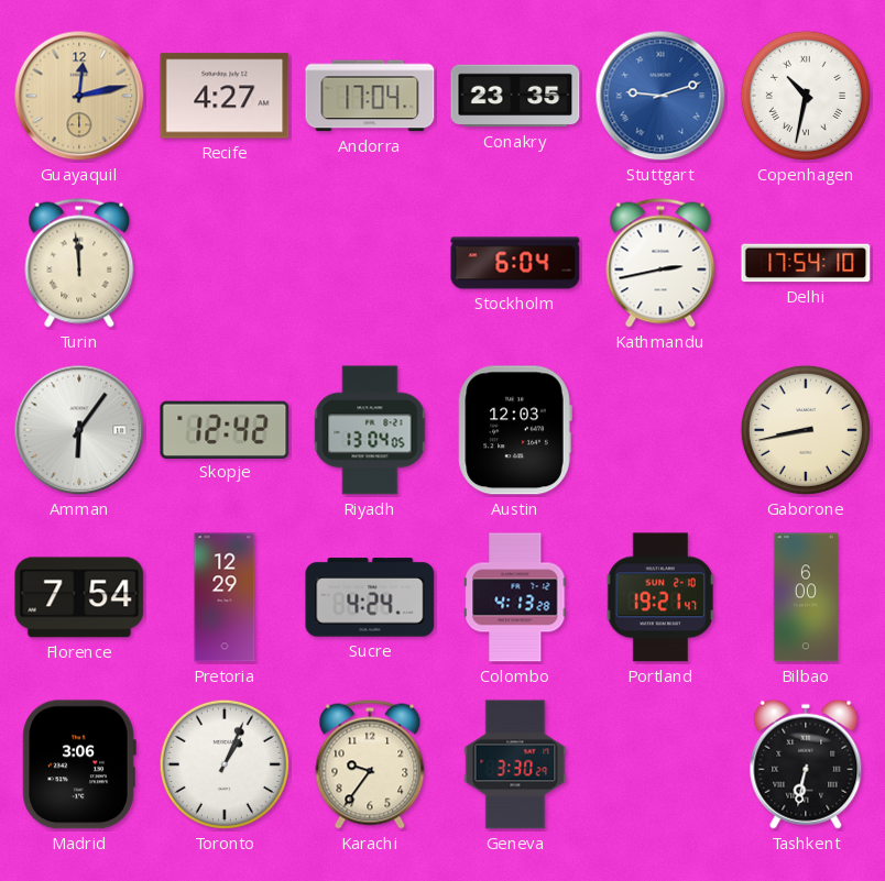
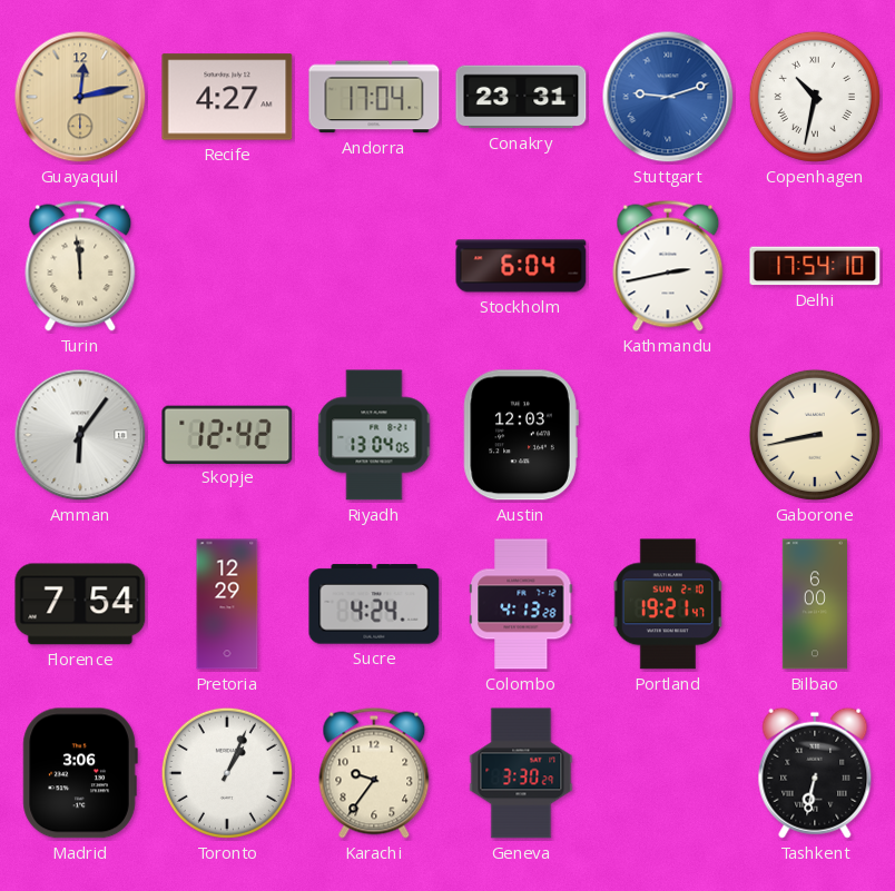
Conakry: 23:35 -> 23:31 (521, 97)
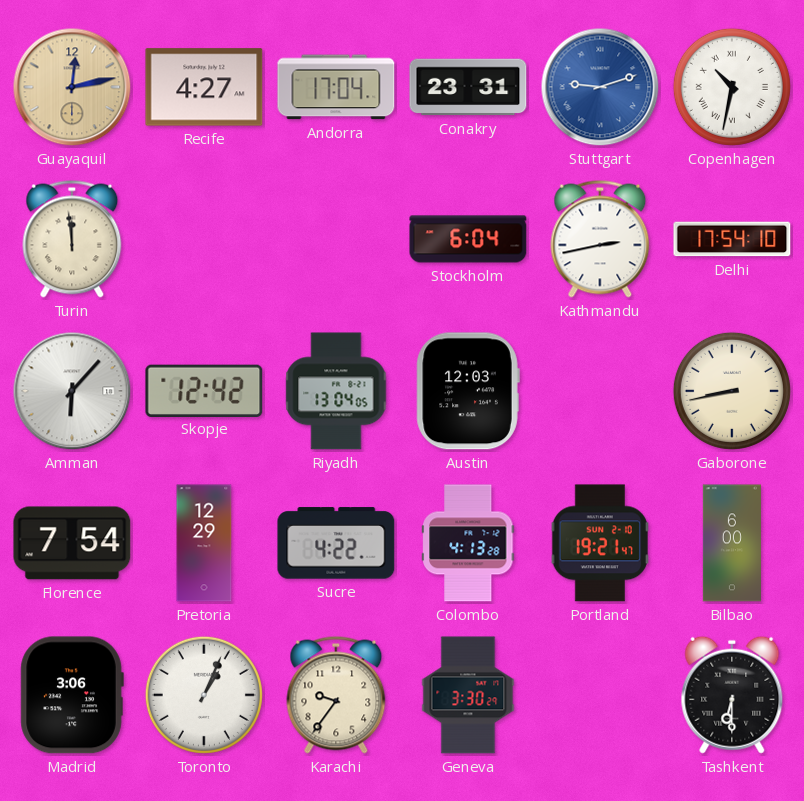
Amman: 6:06 -> 6:07 (72, 391)
Sucre: 4:24 -> 4:22 (336, 543)
Tashkent: 6:32 -> 6:30 (732, 695)
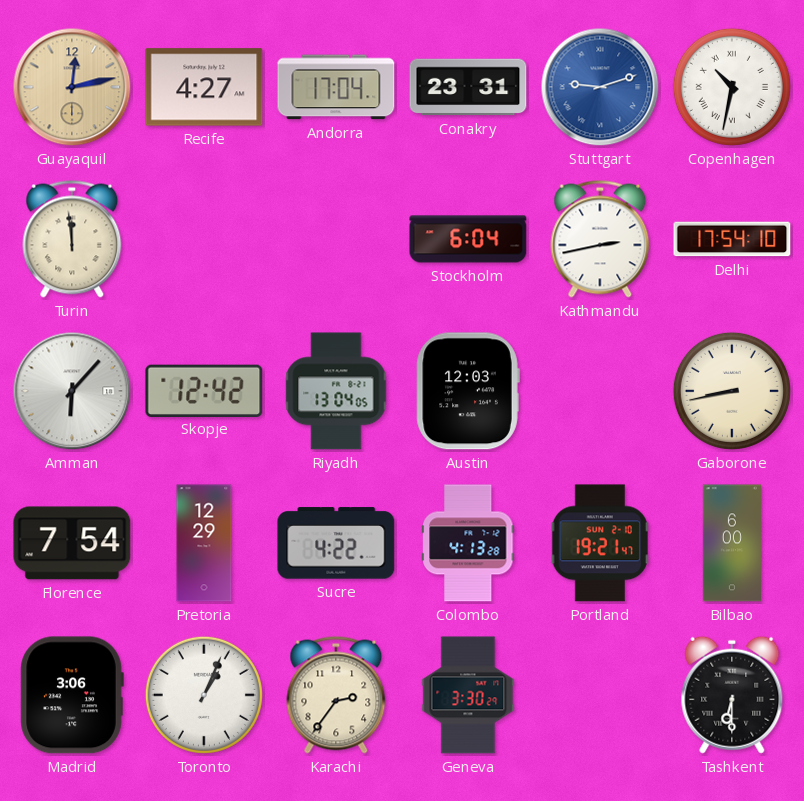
Karachi: 9:36 -> 2:36 (336, 695)
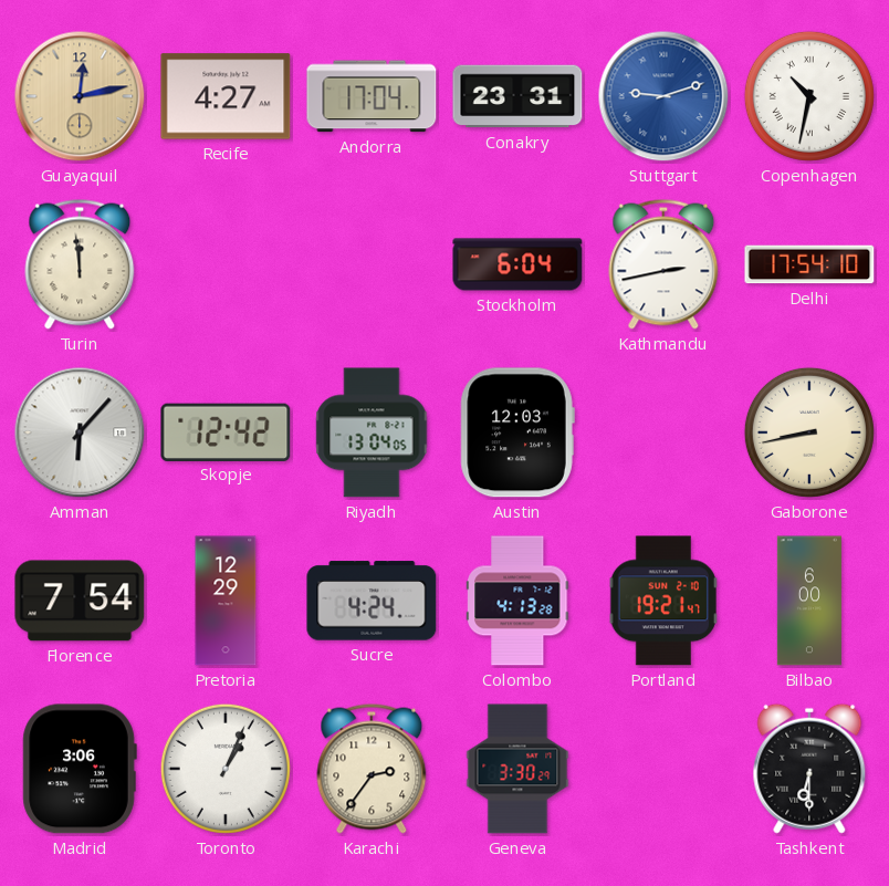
Sucre: 4:22 -> 4:24 (372, 601)
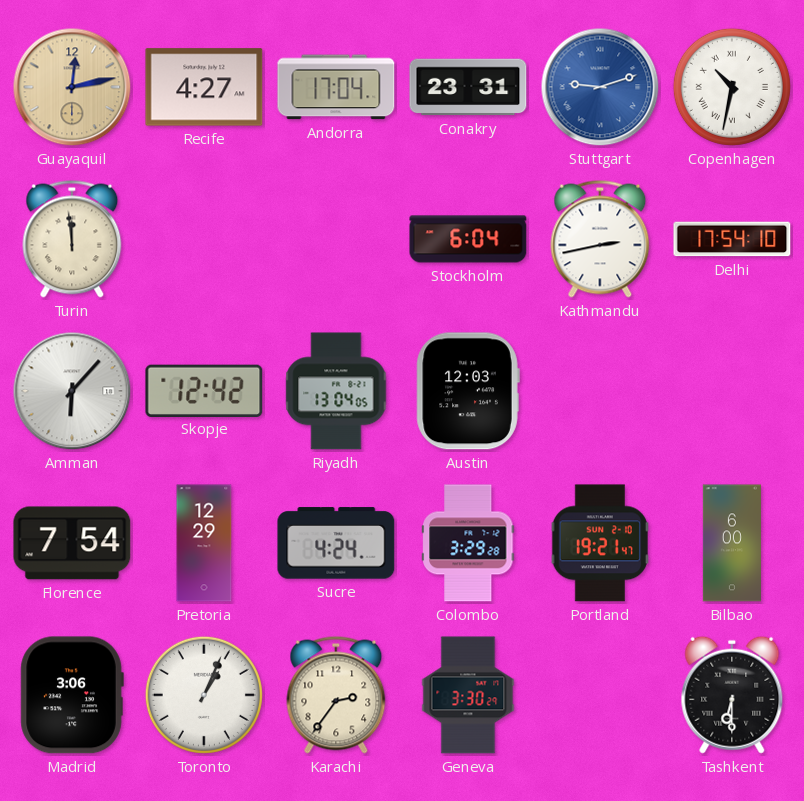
Gaborone: 8:43 -> none (809, 432)
Colombo: 4:13 -> 3:29 (468, 543)
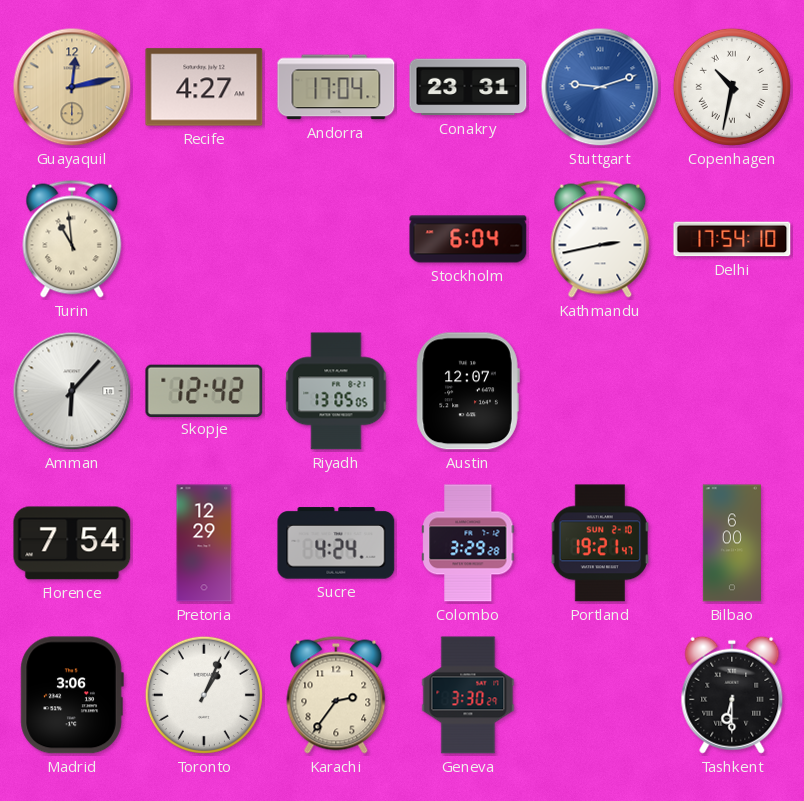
Turin: 11:59 -> 10:59 (72, 239)
Riyadh: 13:04 -> 13:05 (336, 391)
Austin: 12:03 -> 12:07 (468, 391)
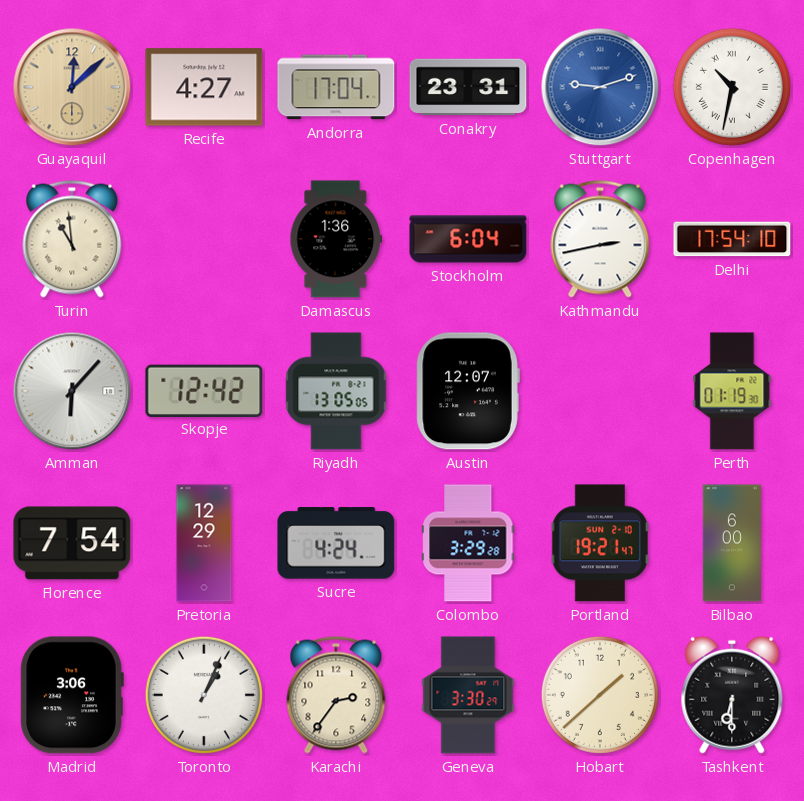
Guayaquil: 12:13 -> 12:08 (72, 87)
Damascus: none -> 1:36 (336, 239)
Perth: none -> 01:19 (732, 391)
Hobart: none -> 1:38 (600, 695)
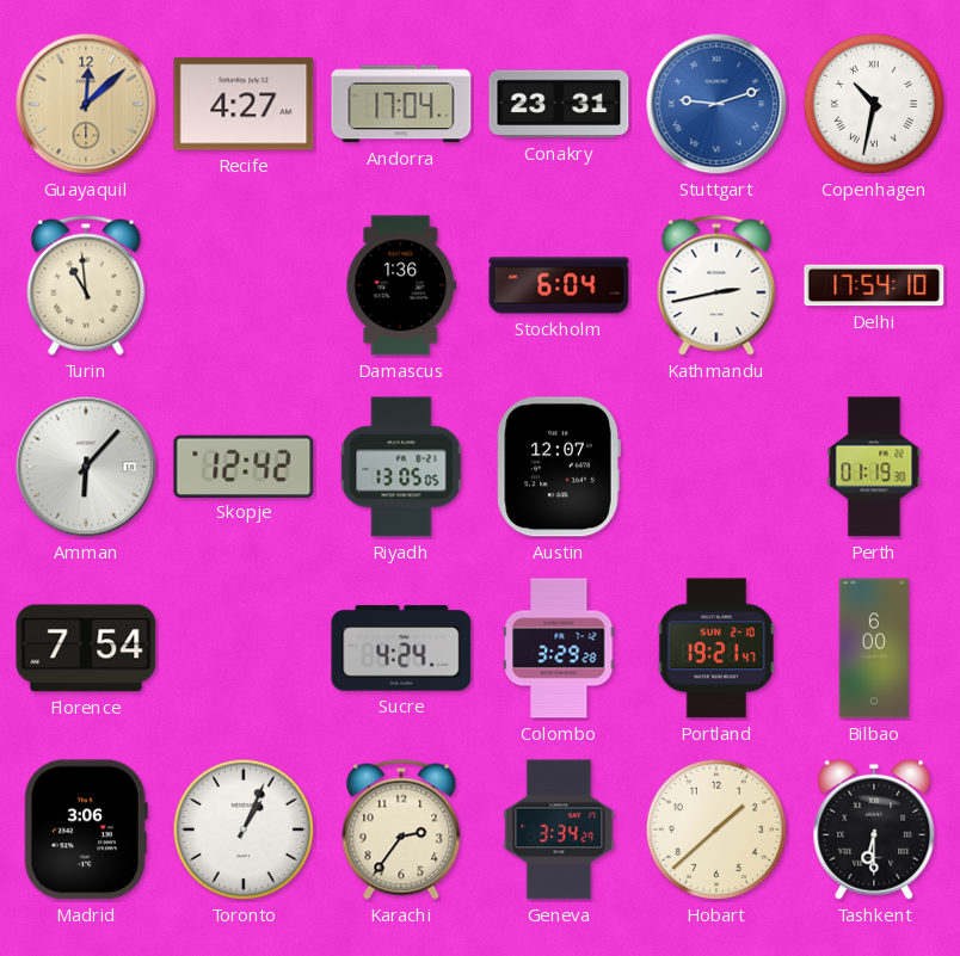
Pretoria: 12:29 -> none (204, 543)
Geneva: 3:30 -> 3:34 (559, 829)
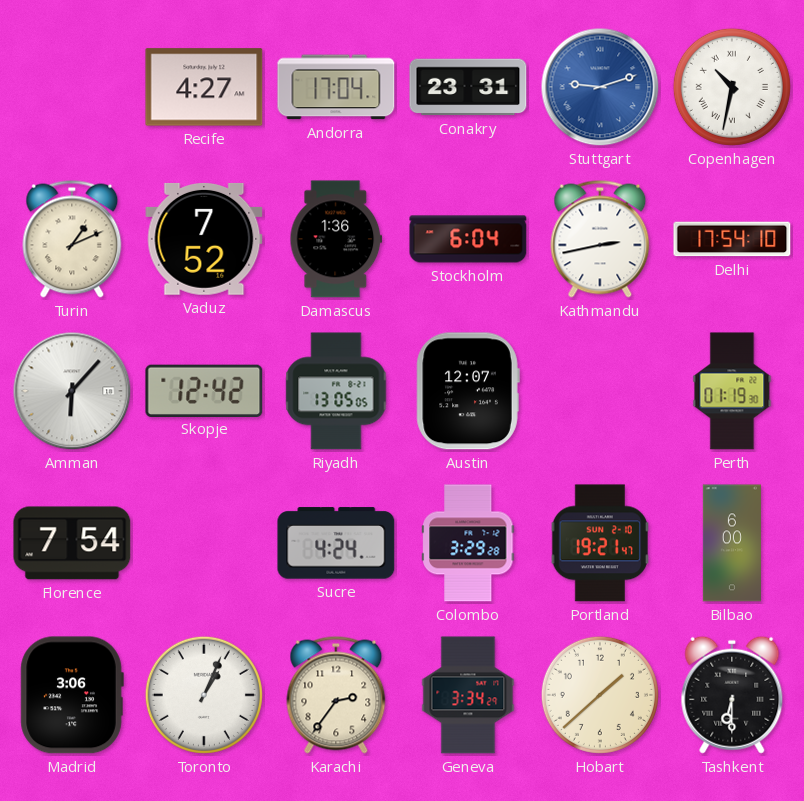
Guayaquil: 12:08 -> none (86, 104)
Turin: 10:59 -> 1:11 (72, 239)
Vaduz: none -> 7:52 (204, 239)
